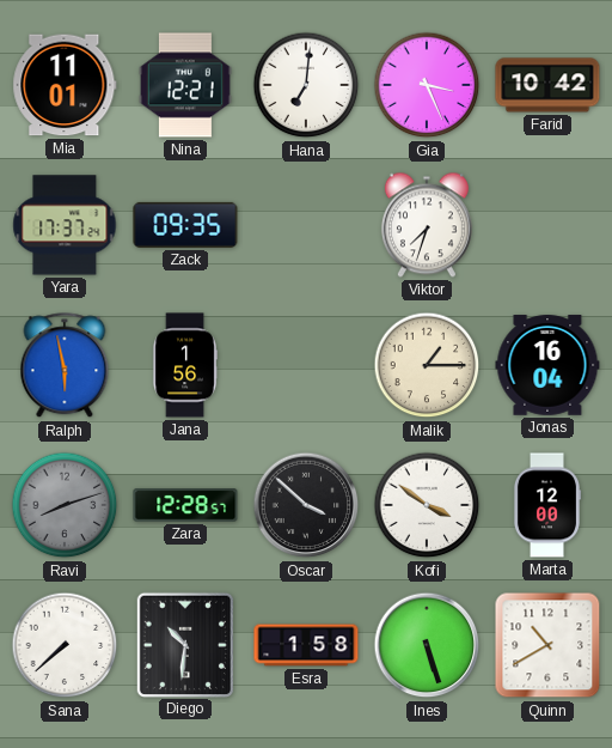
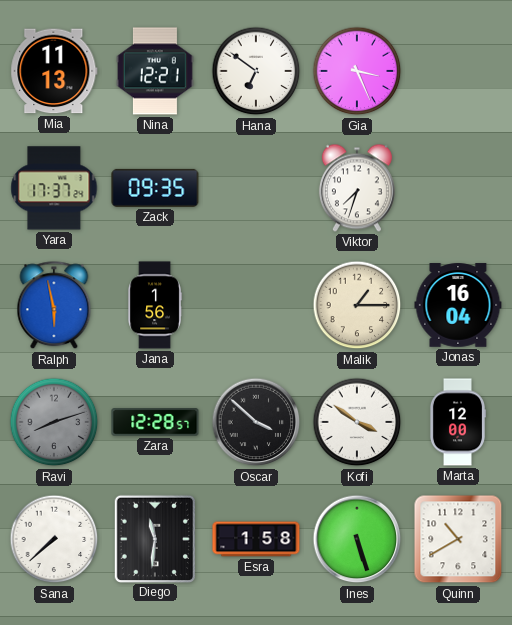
Mia: 11:01 -> 11:13 (54, 71)
Hana: 7:01 -> 6:51 (256, 71)
Farid: 10:42 -> none (547, 85)
Diego: 10:31 -> 11:31 (154, 538)
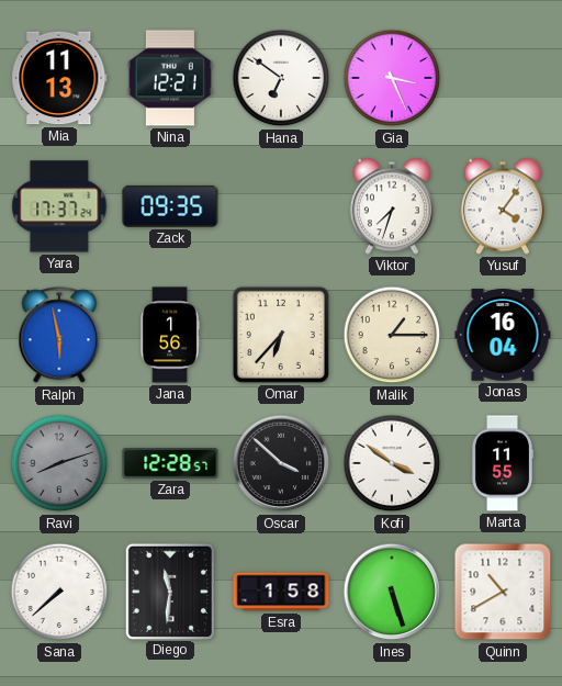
Yusuf: none -> 4:06 (503, 206)
Omar: none -> 6:37 (281, 335)
Marta: 12:00 -> 11:55 (502, 463)
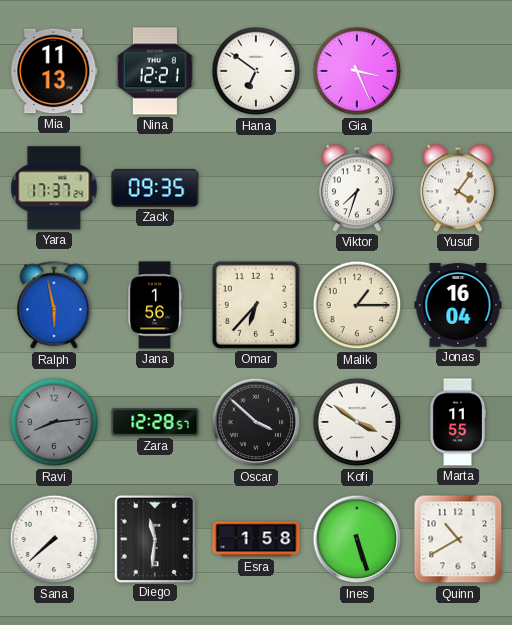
Ravi: 8:12 -> 8:14 (54, 422)
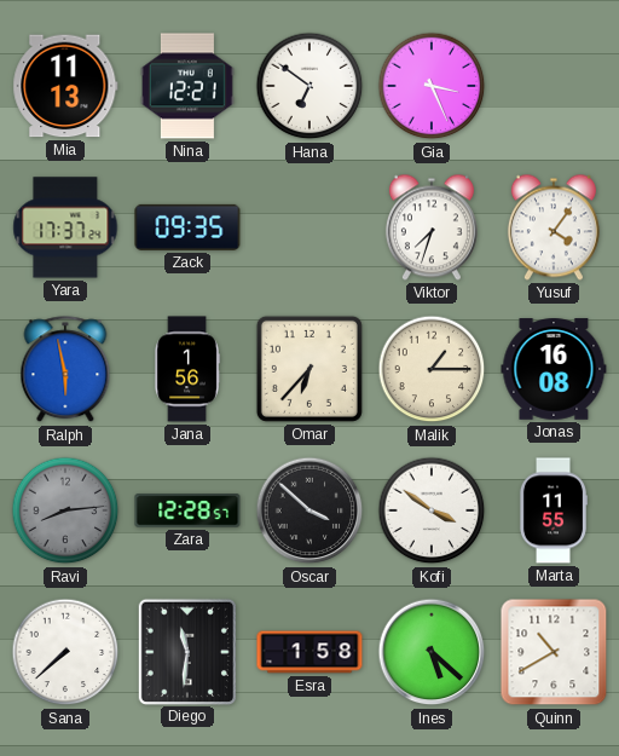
Jonas: 16:04 -> 16:08 (554, 369)
Ines: 5:27 -> 5:22 (432, 652)
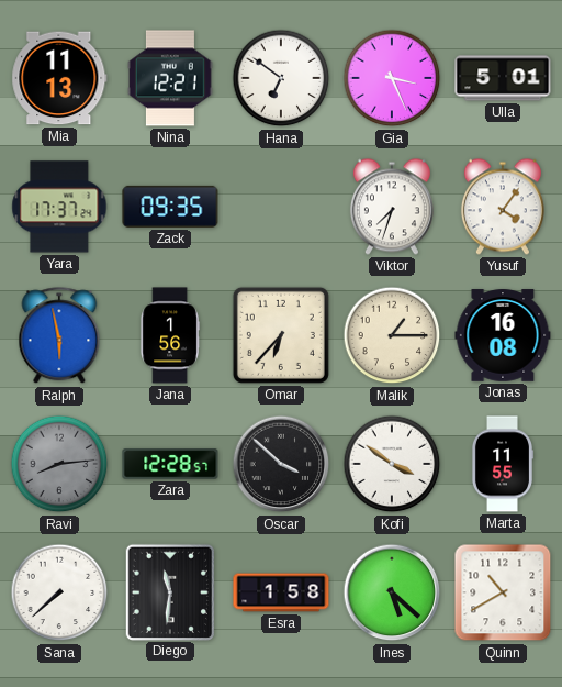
Ulla: none -> 5:01 (503, 78)
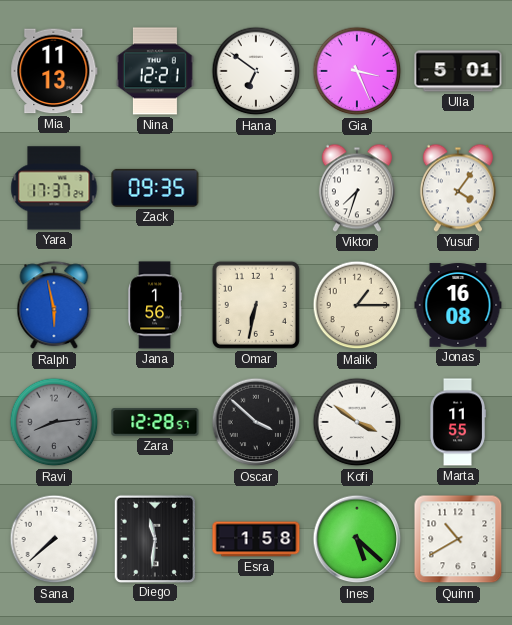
Omar: 6:37 -> 6:32 (256, 305)
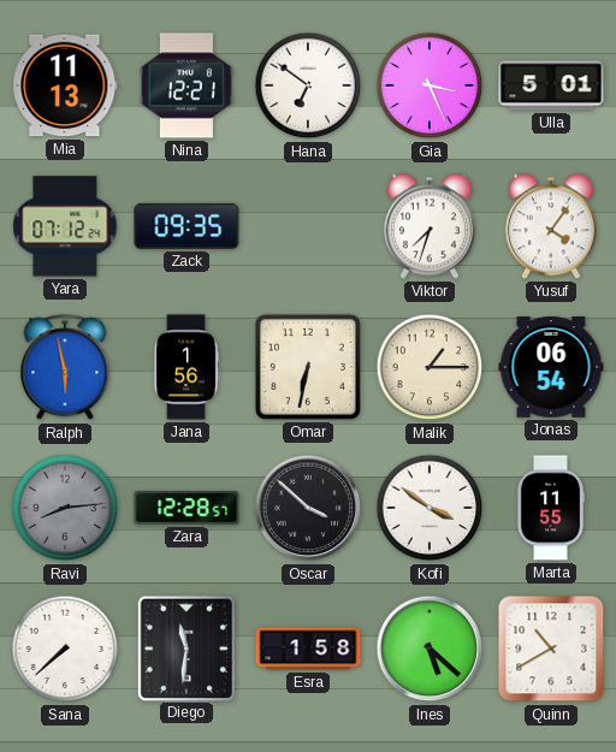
Yara: 17:37 -> 07:12 (65, 226)
Jonas: 16:08 -> 06:54 (551, 367)
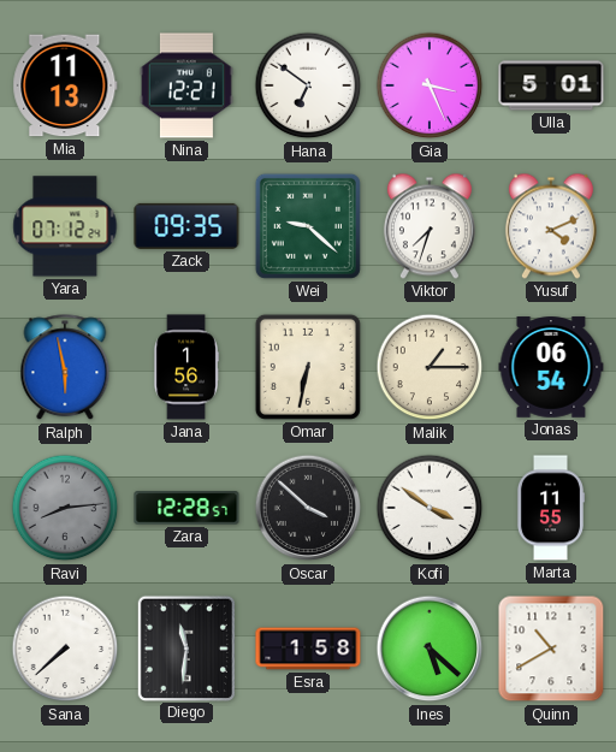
Wei: none -> 9:22 (308, 226)
Yusuf: 4:06 -> 4:11 (551, 226)
